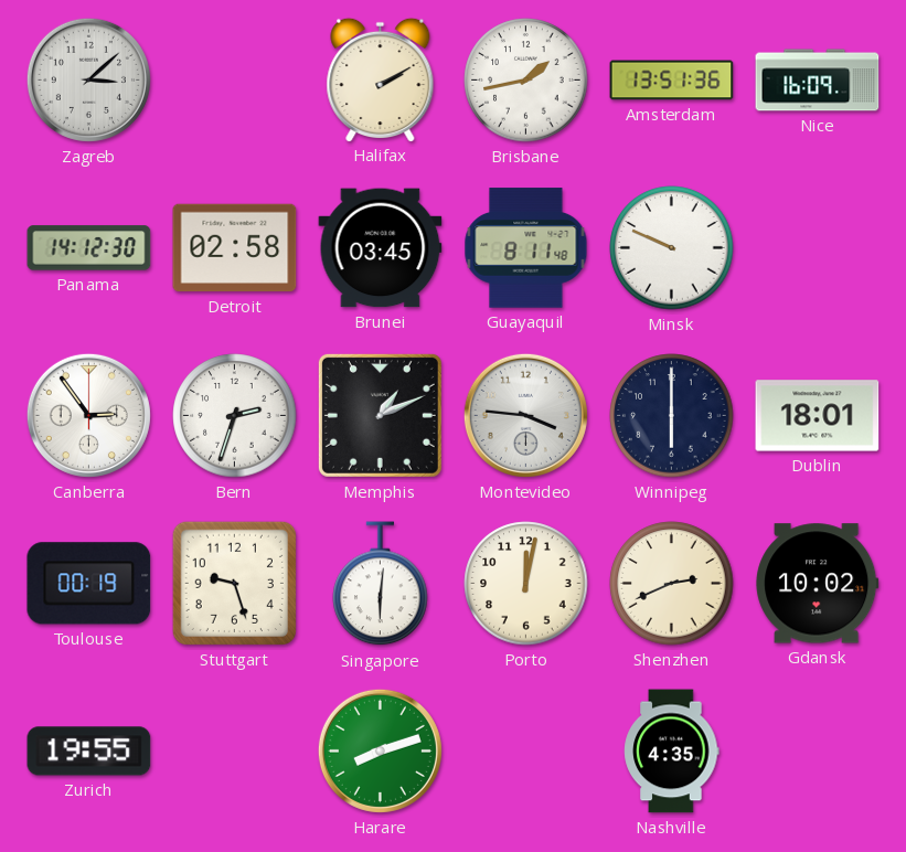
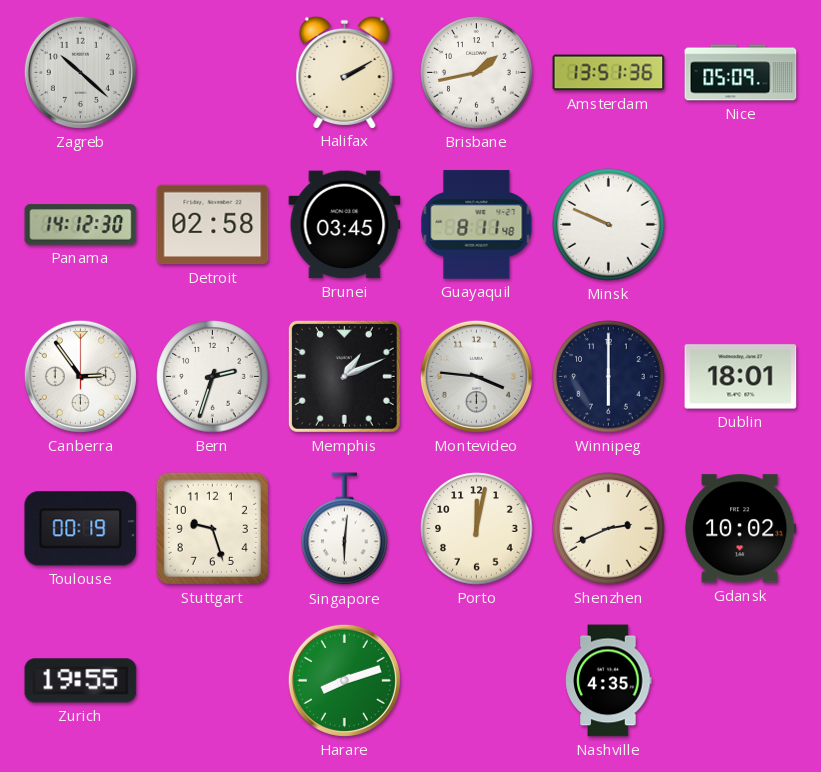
Zagreb: 3:08 -> 10:22 (80, 72)
Nice: 16:09 -> 05:09 (741, 73)
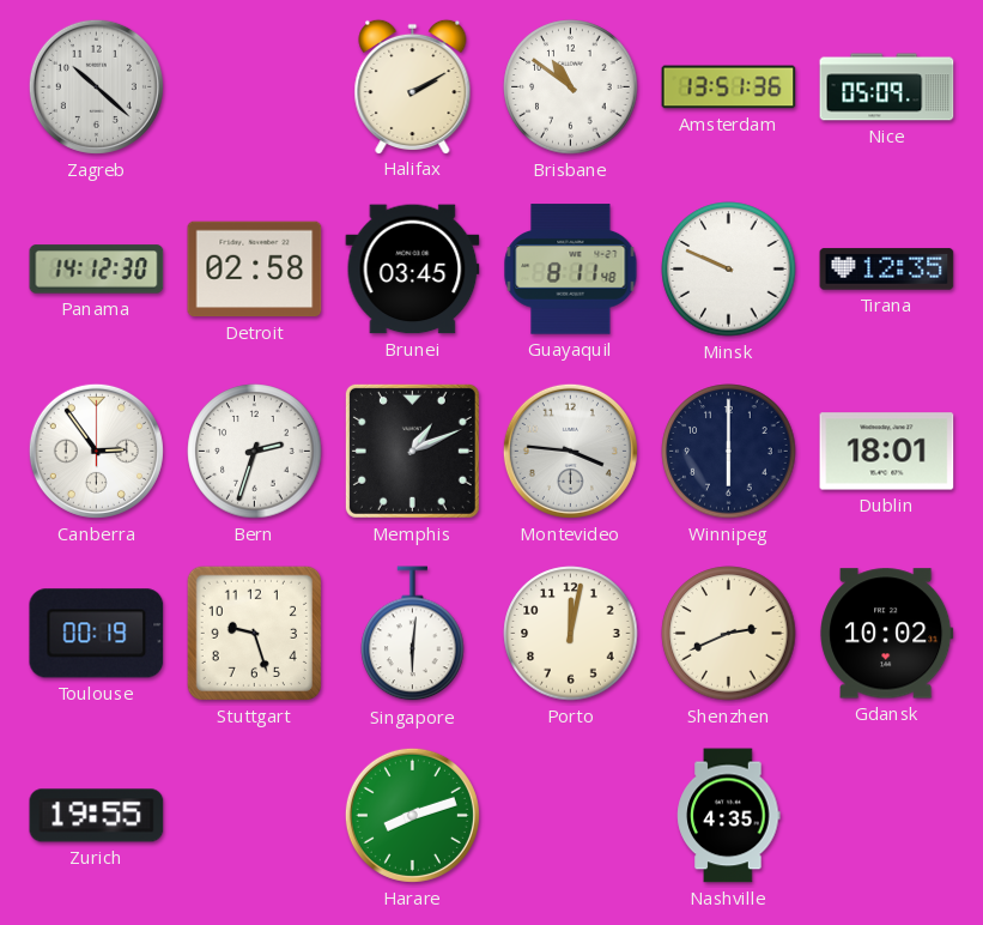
Brisbane: 1:43 -> 10:51 (571, 87)
Tirana: none -> 12:35 (887, 270)
